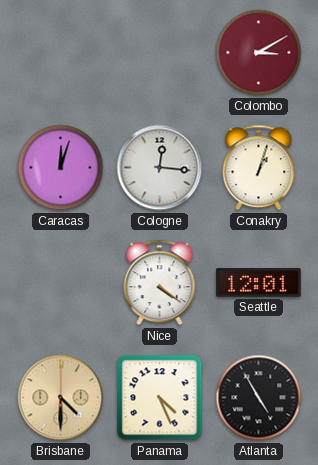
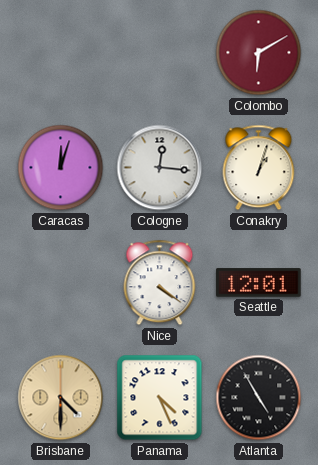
Colombo: 3:10 -> 6:10 (259, 53)
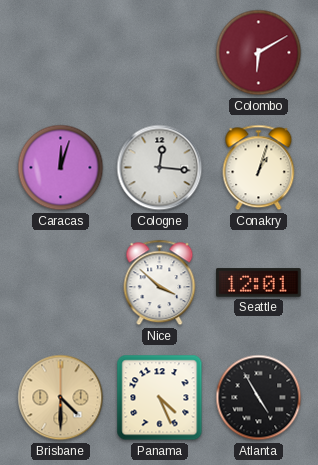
Nice: 4:21 -> 3:52 (160, 283)
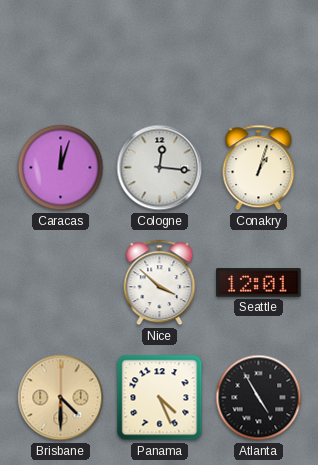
Colombo: 6:10 -> none (259, 53)
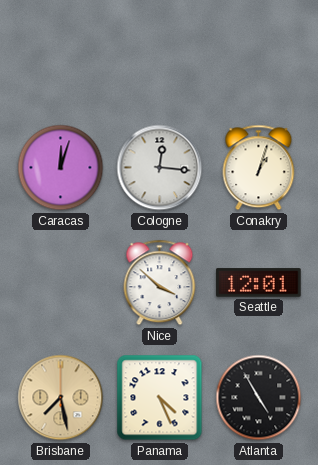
Brisbane: 4:30 -> 7:28 (61, 398)
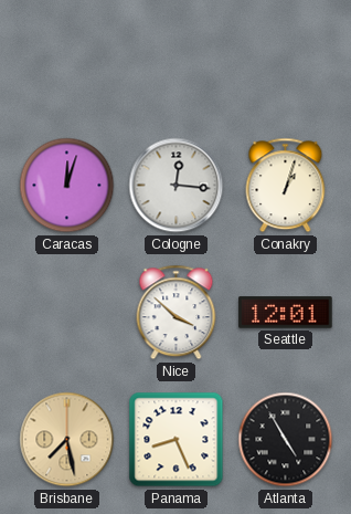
Panama: 4:26 -> 8:26 (177, 440)
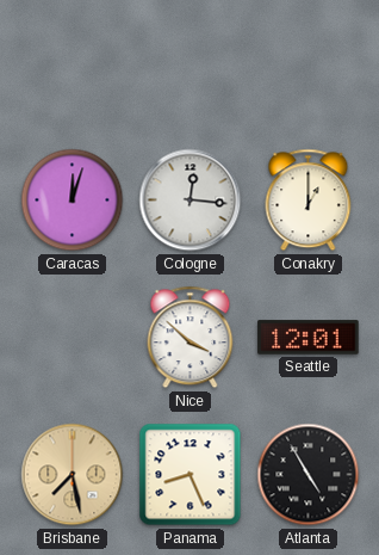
Conakry: 1:03 -> 1:00 (309, 201)
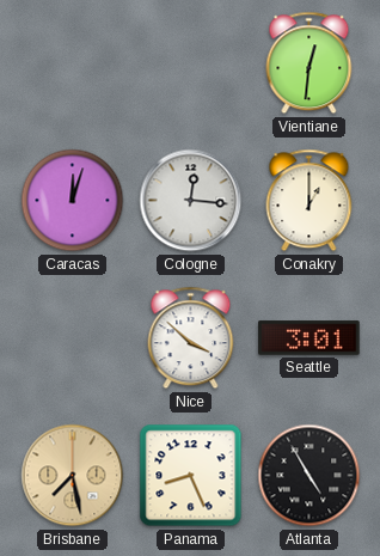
Vientiane: none -> 12:31 (309, 63)
Seattle: 12:01 -> 3:01 (309, 338)
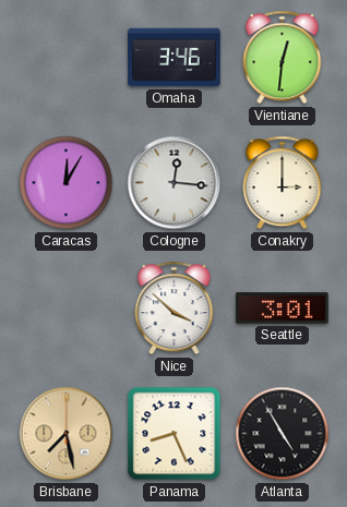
Omaha: none -> 3:46 (175, 58)
Caracas: 12:03 -> 12:05 (67, 183)
Conakry: 1:00 -> 3:00 (283, 183)
